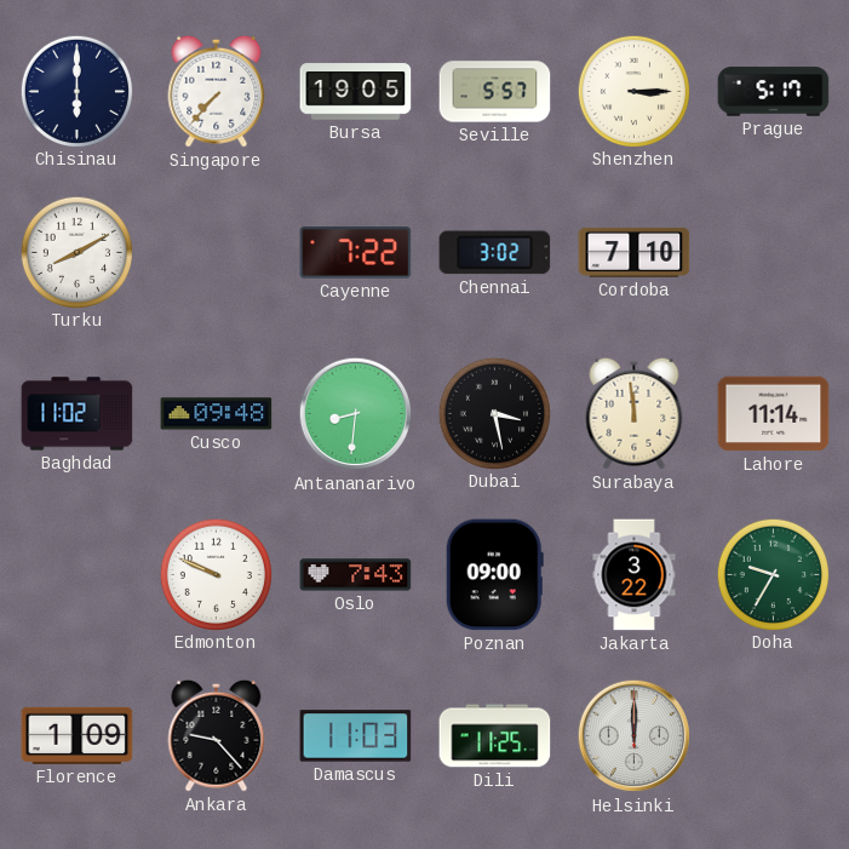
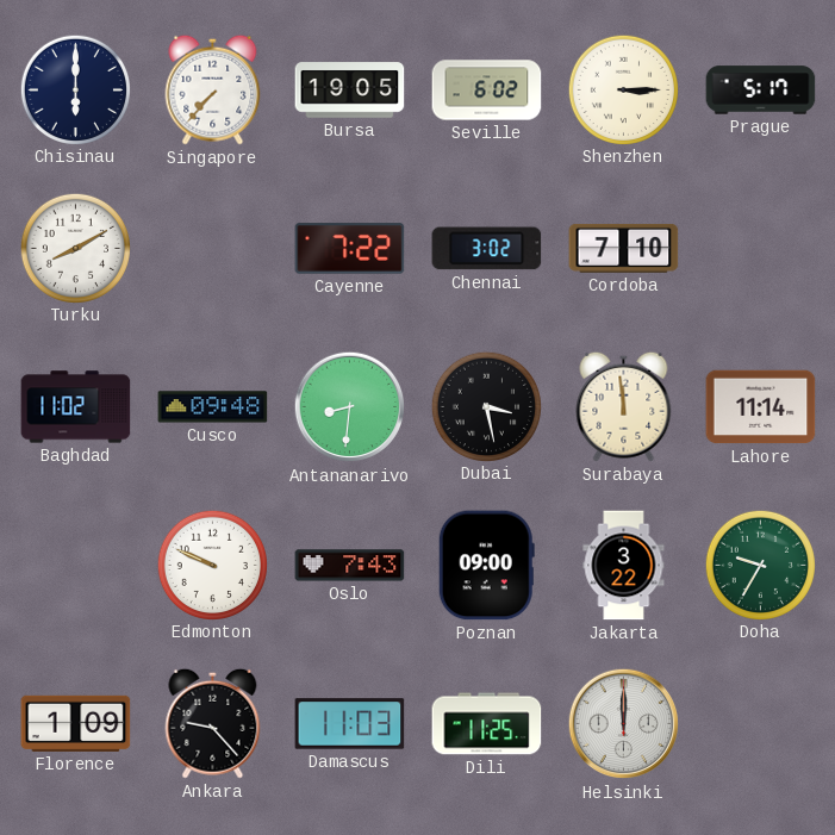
Seville: 5:57 -> 6:02 (487, 91)
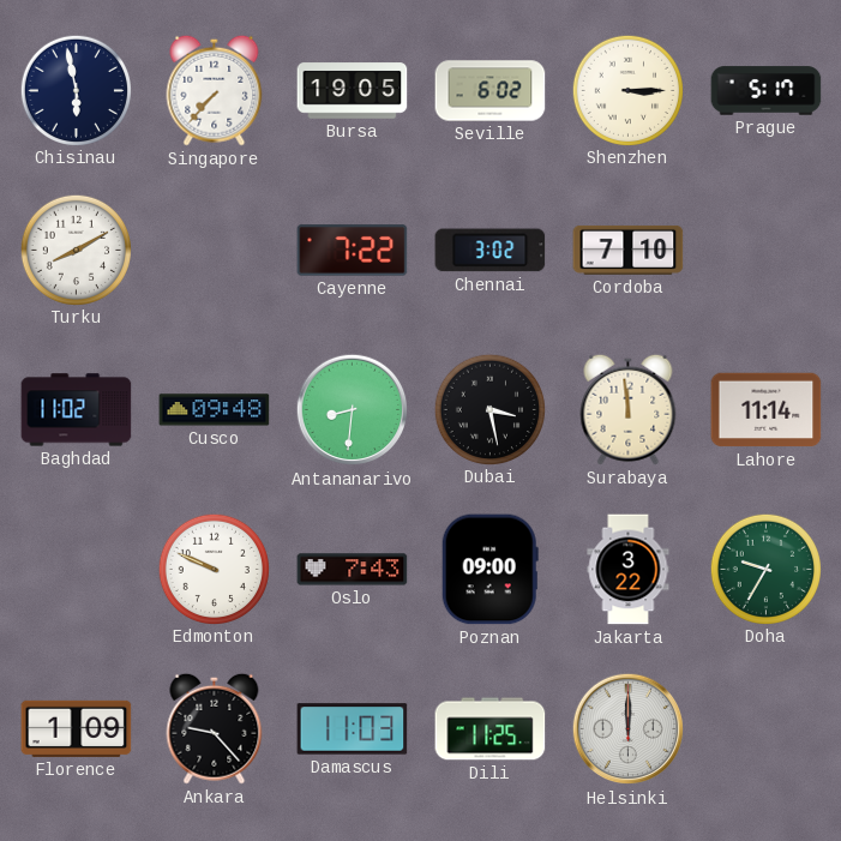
Chisinau: 6:00 -> 5:58 (76, 90)
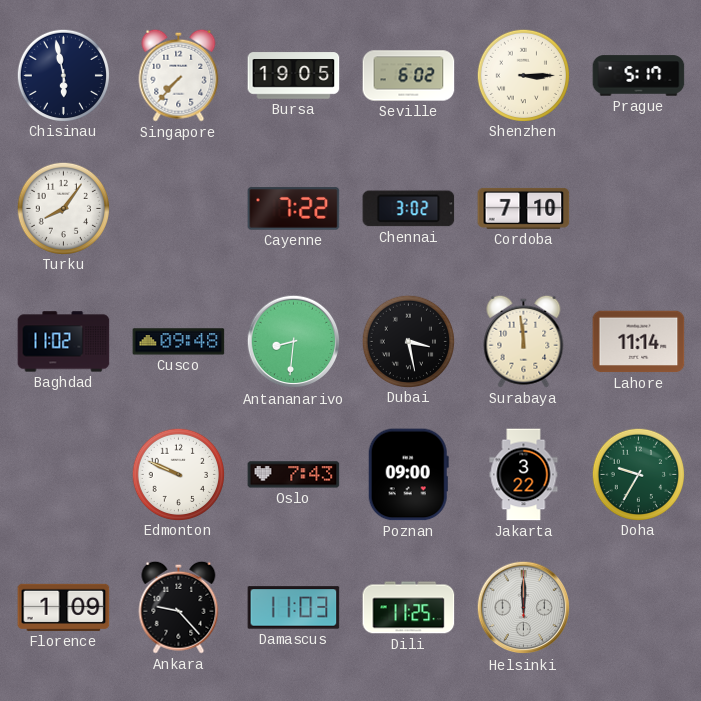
Turku: 8:10 -> 8:06 (63, 208)
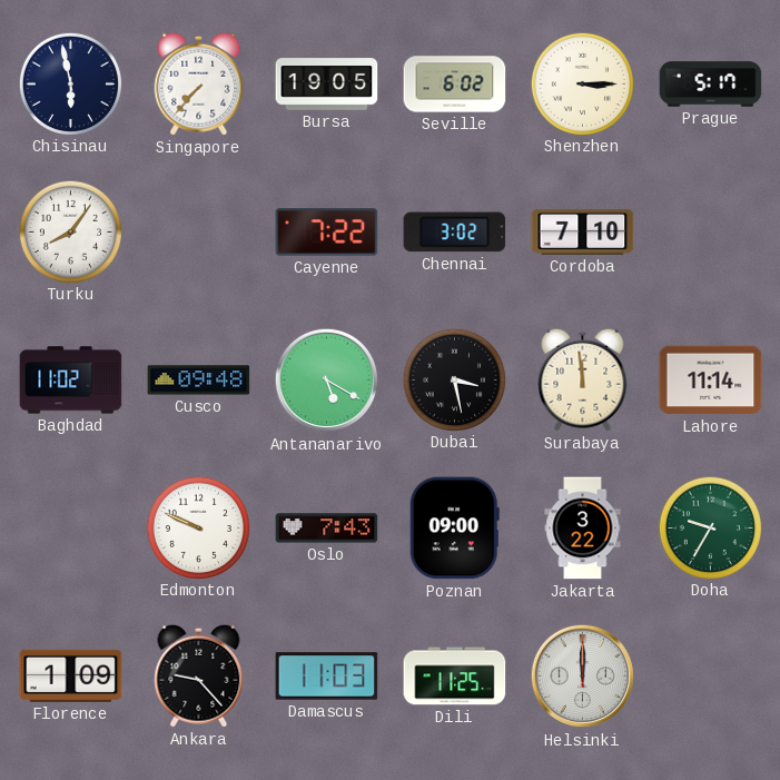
Antananarivo: 8:31 -> 5:20 (327, 381)
